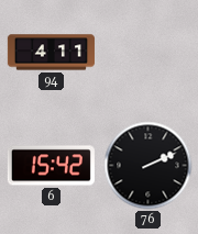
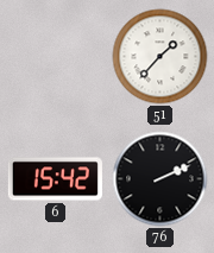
94: 4:11 -> none (51, 53)
51: none -> 1:37 (160, 57)
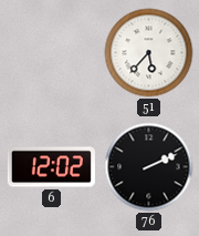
51: 1:37 -> 5:37 (149, 53)
6: 15:42 -> 12:02 (51, 167)
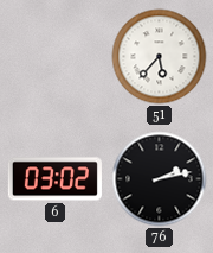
6: 12:02 -> 03:02 (54, 179)
76: 2:11 -> 2:13 (160, 179)
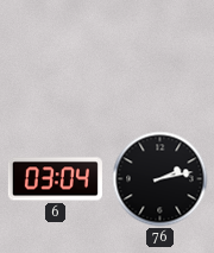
51: 5:37 -> none (160, 57)
6: 03:02 -> 03:04 (55, 179)
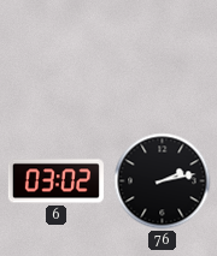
6: 03:04 -> 03:02 (55, 181)
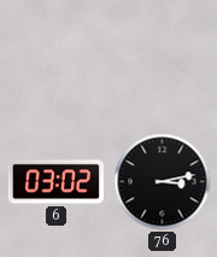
76: 2:13 -> 3:13 (163, 182)
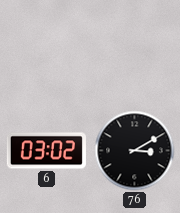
76: 3:13 -> 3:10 (135, 151)
